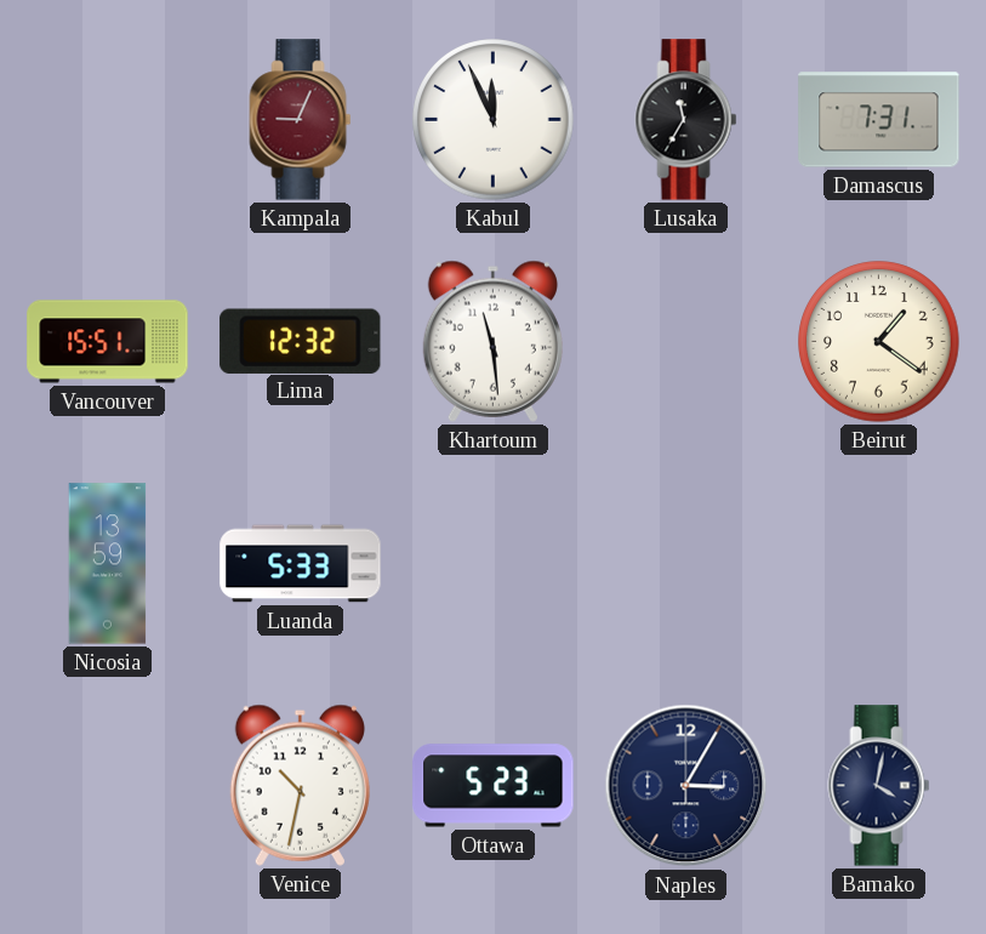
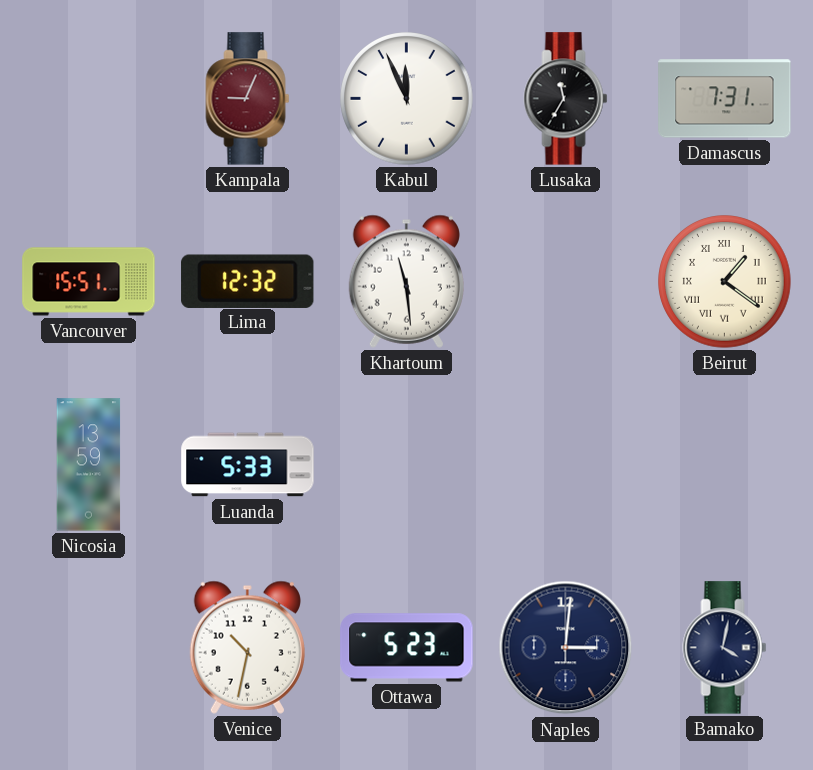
Beirut numerals: Arabic -> Roman (725, 282)
Naples: 3:05 -> 3:01 (566, 648)
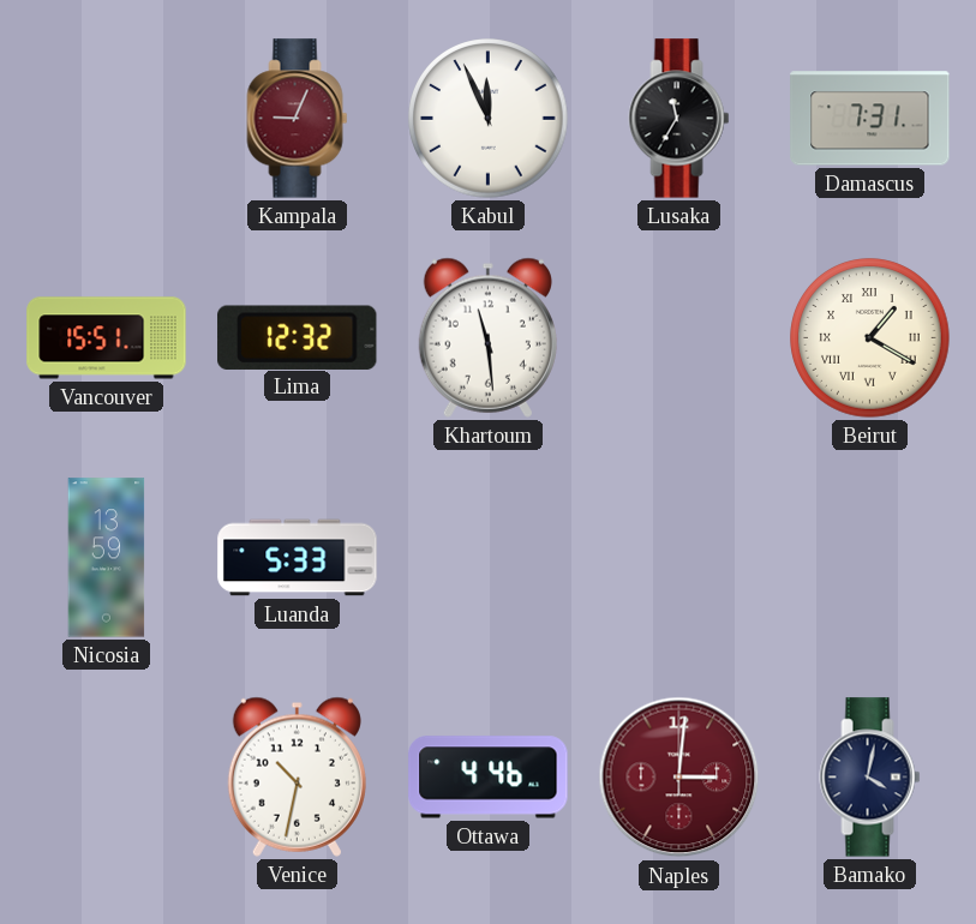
Beirut: 1:21 -> 1:20 (870, 338)
Ottawa: 5:23 -> 4:46 (489, 778)
Naples dial: navy -> burgundy (679, 778)
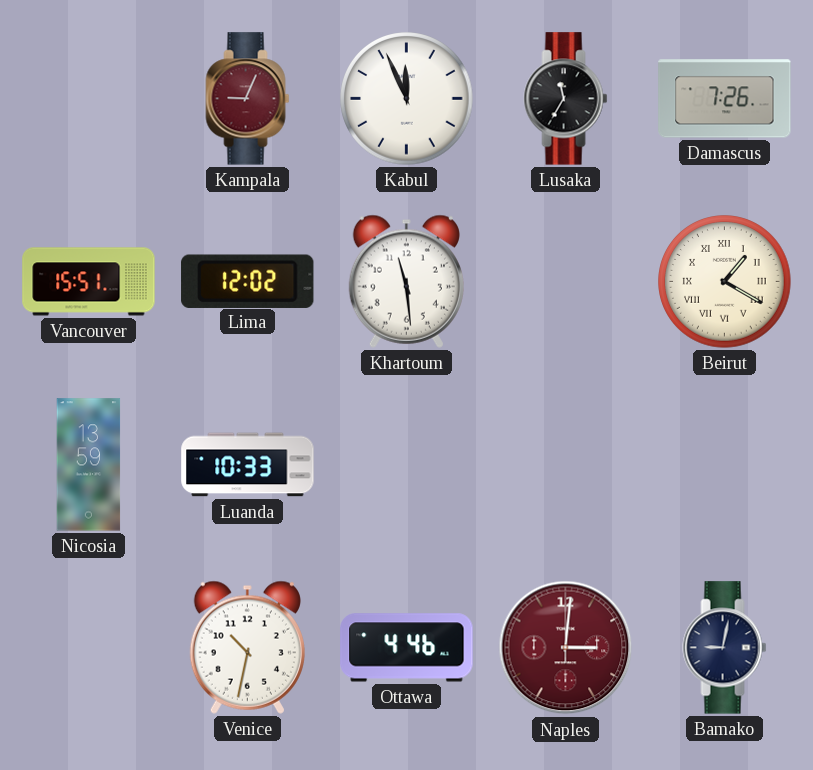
Damascus: 7:31 -> 7:26 (725, 99)
Lima: 12:32 -> 12:02 (248, 281)
Luanda: 5:33 -> 10:33 (248, 465)
Bamako: 4:02 -> 9:02 (725, 648)
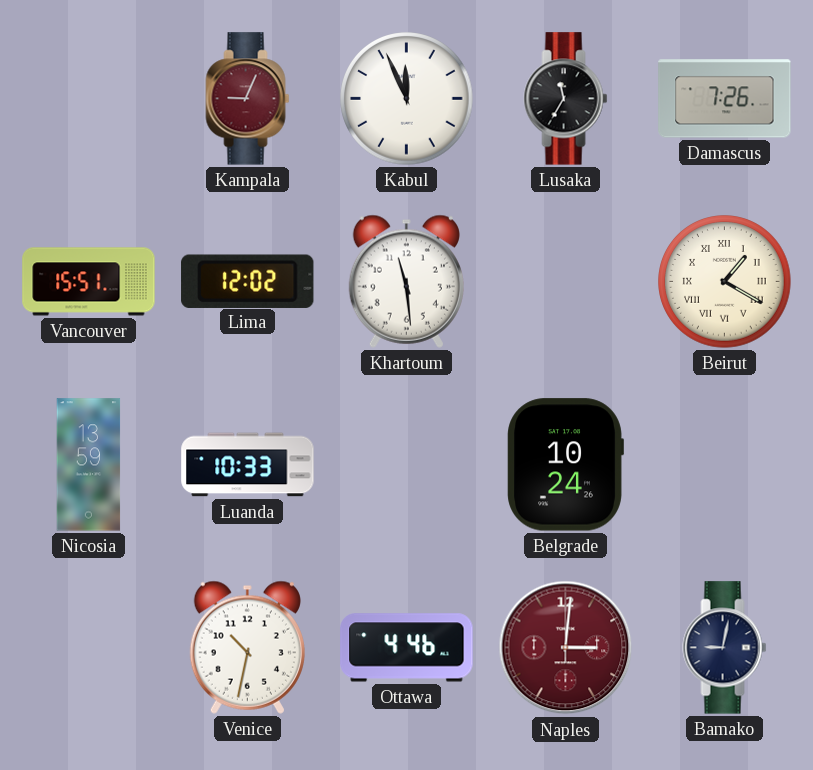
Belgrade: none -> 10:24 (565, 465)
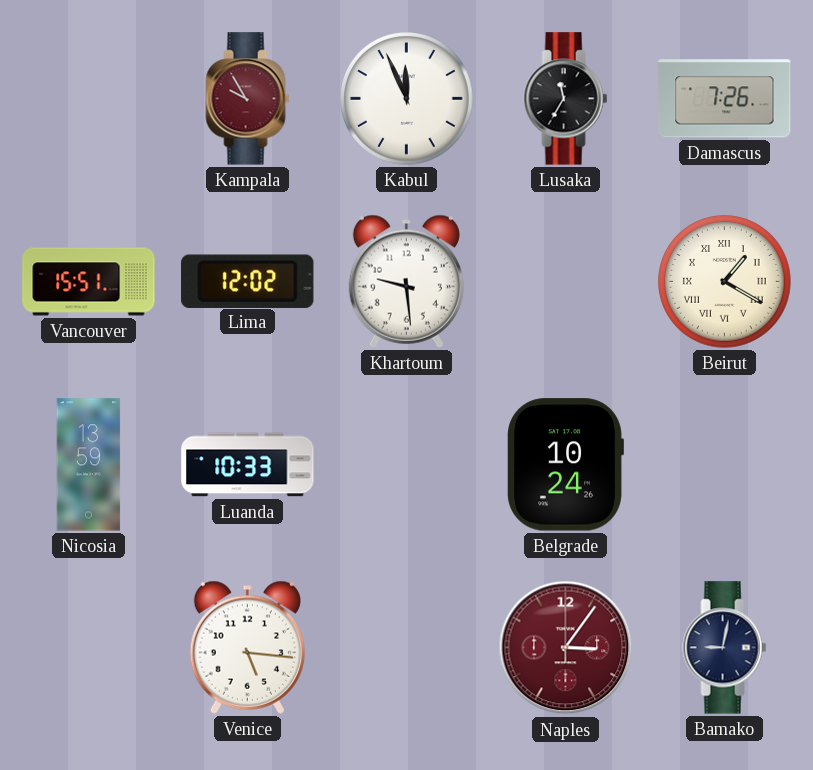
Kampala: 9:04 -> 9:55 (248, 99)
Khartoum: 11:29 -> 9:29 (406, 281)
Venice: 10:32 -> 5:16 (247, 647)
Ottawa: 4:46 -> none (407, 648)
Naples: 3:01 -> 3:06 (566, 648)
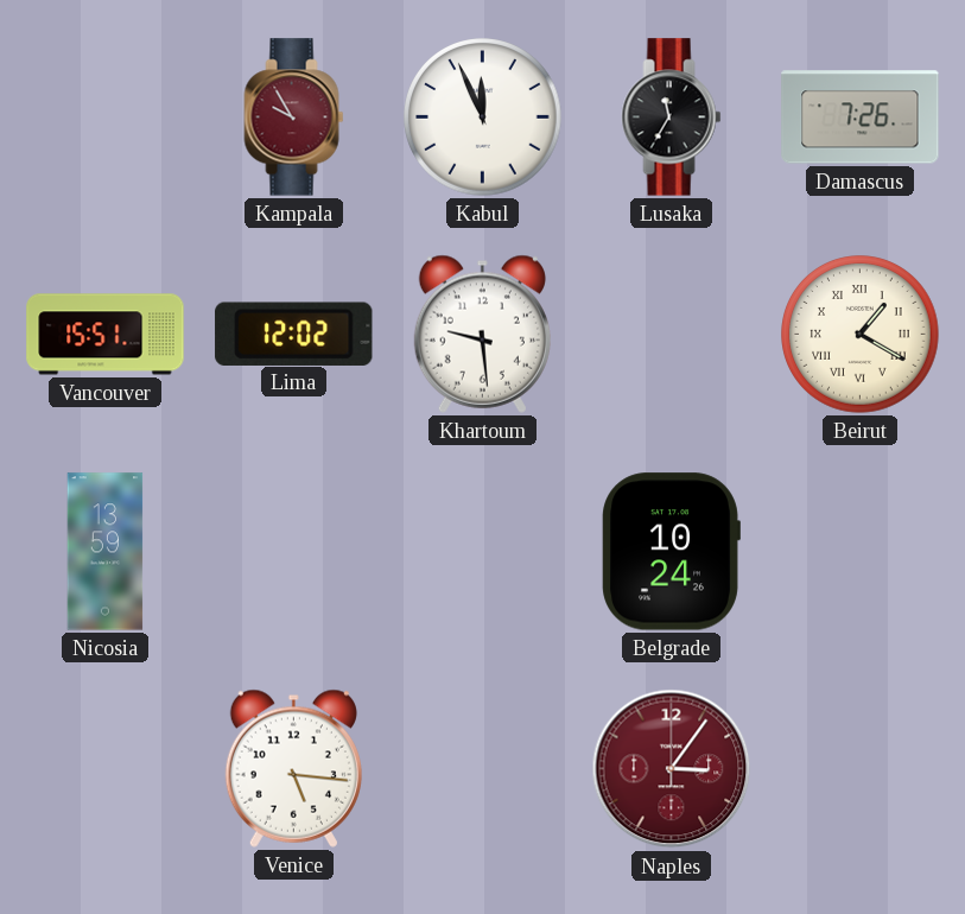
Luanda: 10:33 -> none (248, 465)
Bamako: 9:02 -> none (725, 648)
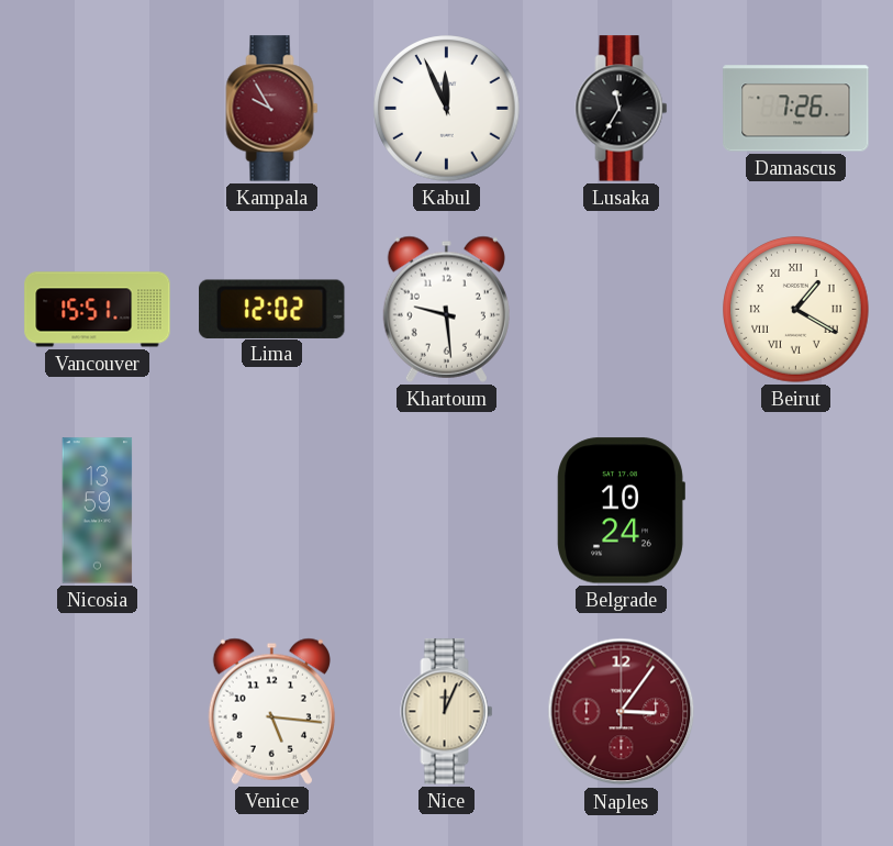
Nice: none -> 12:04 (447, 712)
